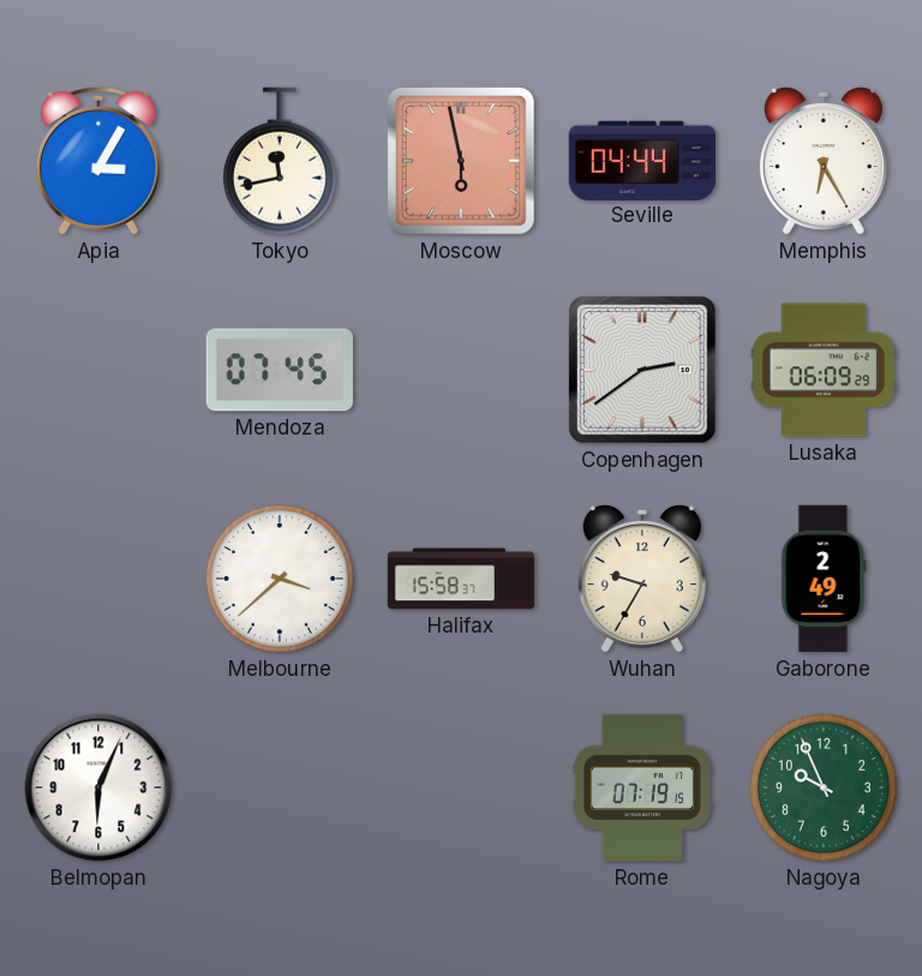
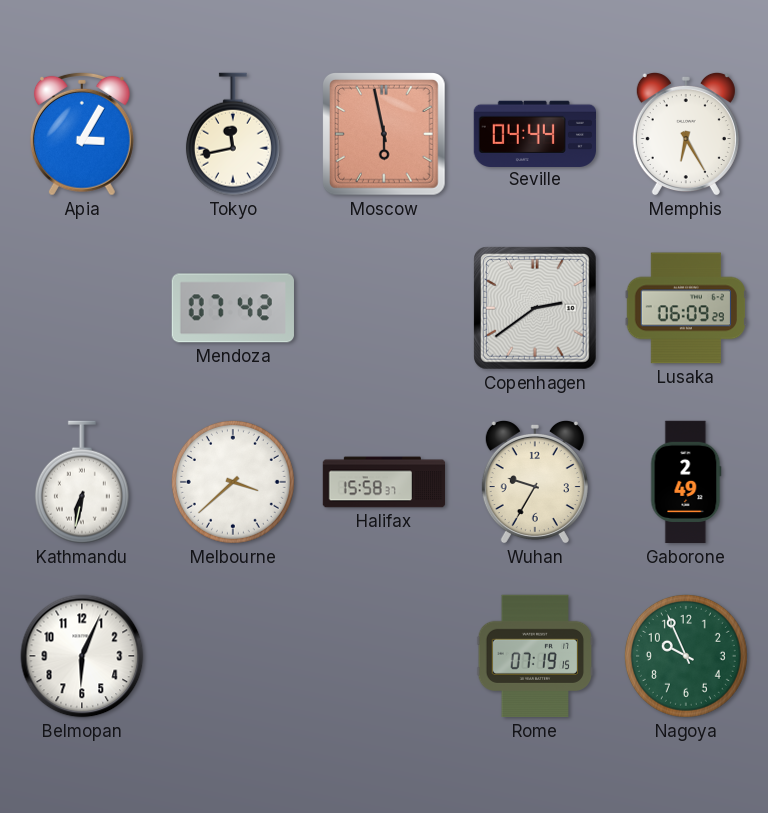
Mendoza: 07:45 -> 07:42 (232, 308)
Kathmandu: none -> 6:32 (82, 482)
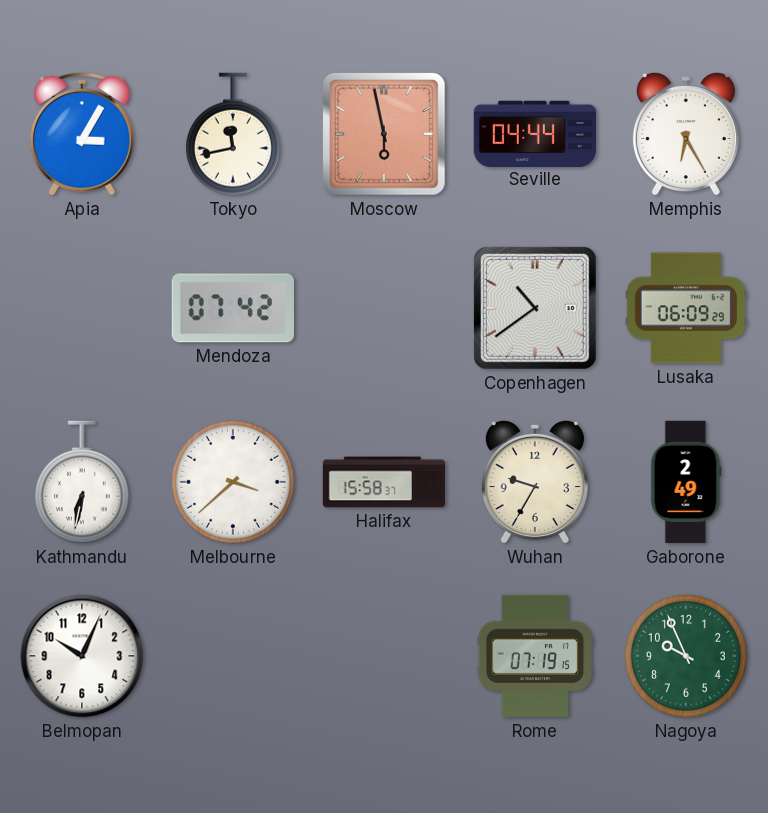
Copenhagen: 2:39 -> 10:39 (536, 309)
Belmopan: 6:04 -> 10:04 (82, 656)
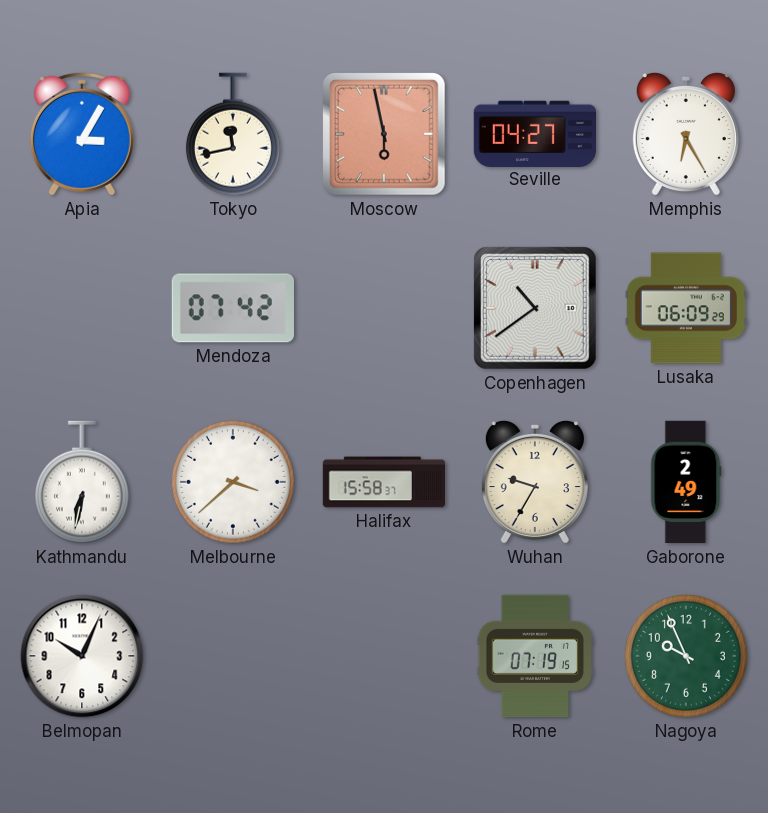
Seville: 04:44 -> 04:27 (534, 133)
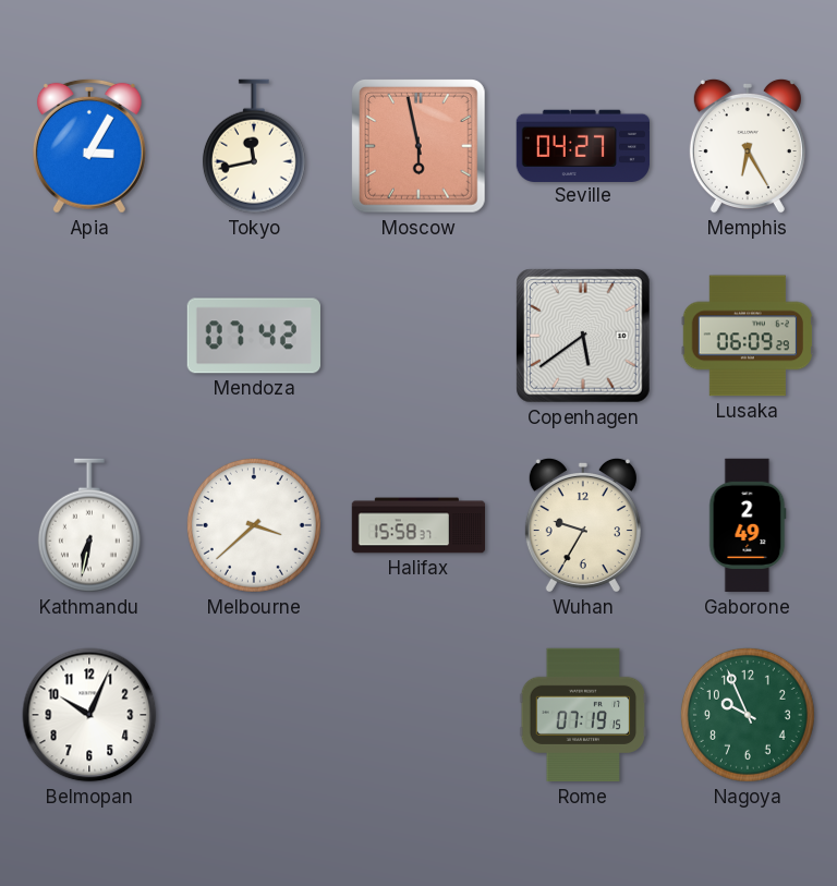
Copenhagen: 10:39 -> 5:39 (584, 337)
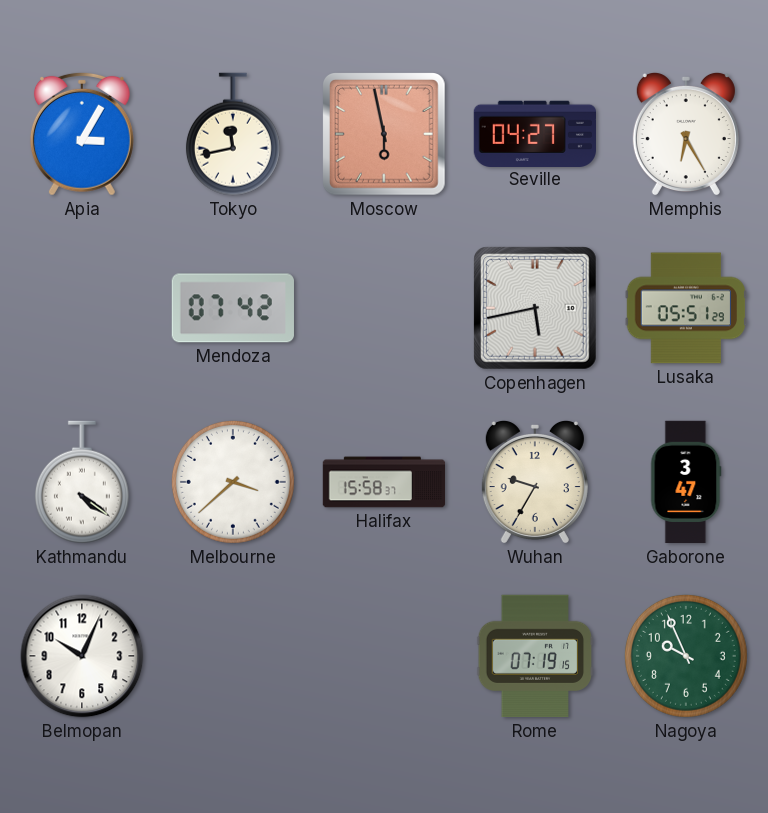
Copenhagen: 5:39 -> 5:43 (536, 309)
Lusaka: 06:09 -> 05:51 (685, 308)
Kathmandu: 6:32 -> 4:21 (82, 482)
Gaborone: 2:49 -> 3:47 (686, 482)
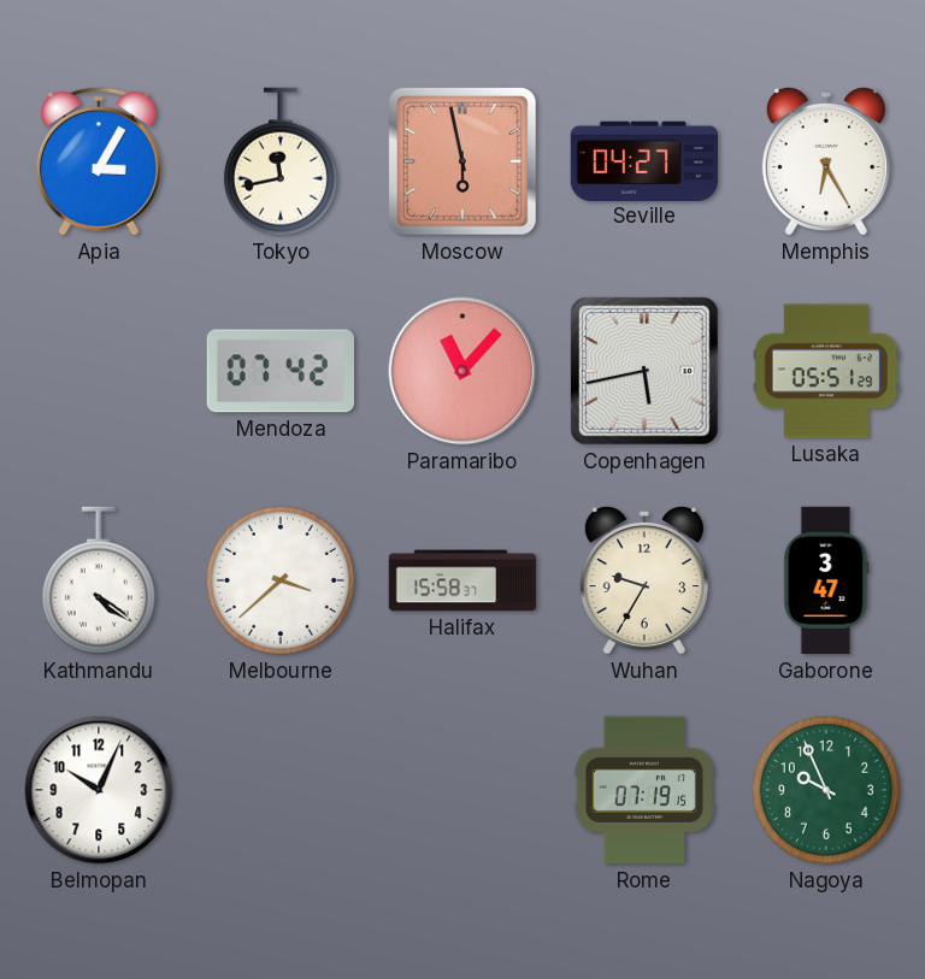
Paramaribo: none -> 11:07 (462, 371)
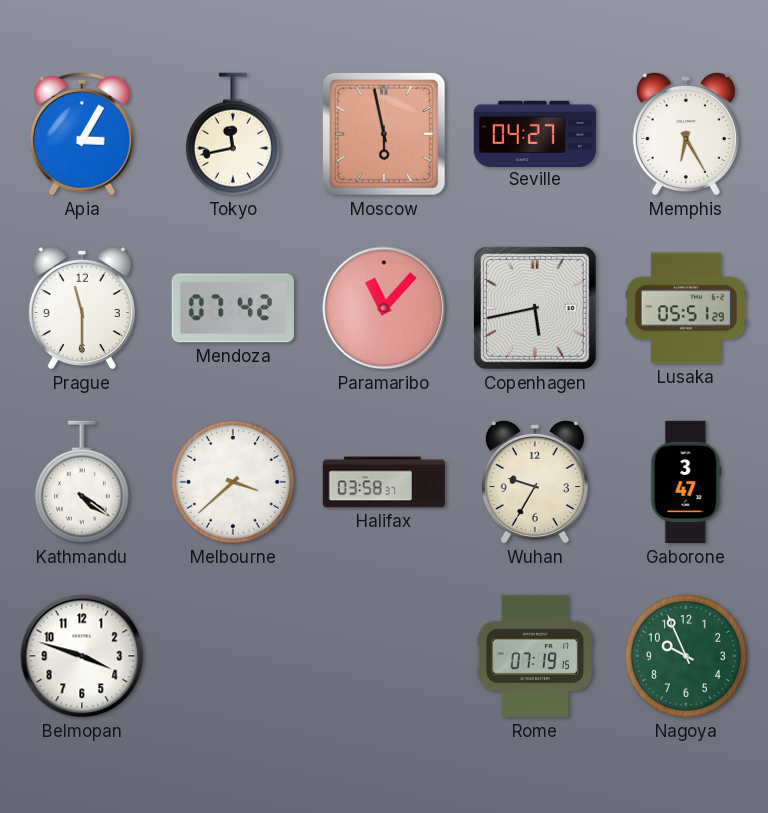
Prague: none -> 11:30 (82, 308)
Halifax: 15:58 -> 03:58 (384, 482)
Belmopan: 10:04 -> 3:48 (82, 656)
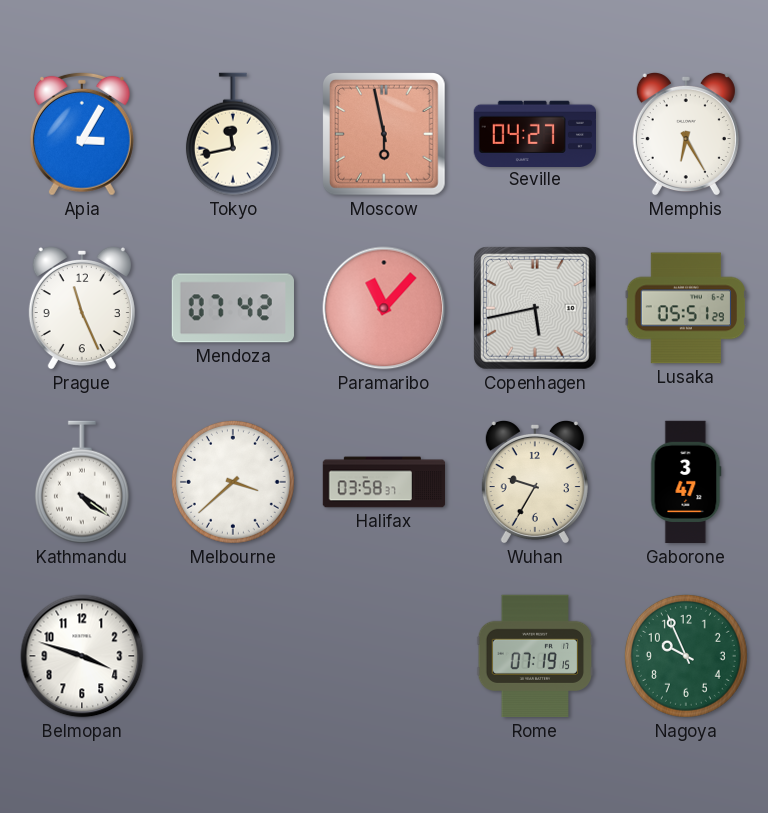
Prague: 11:30 -> 11:26 (82, 308)
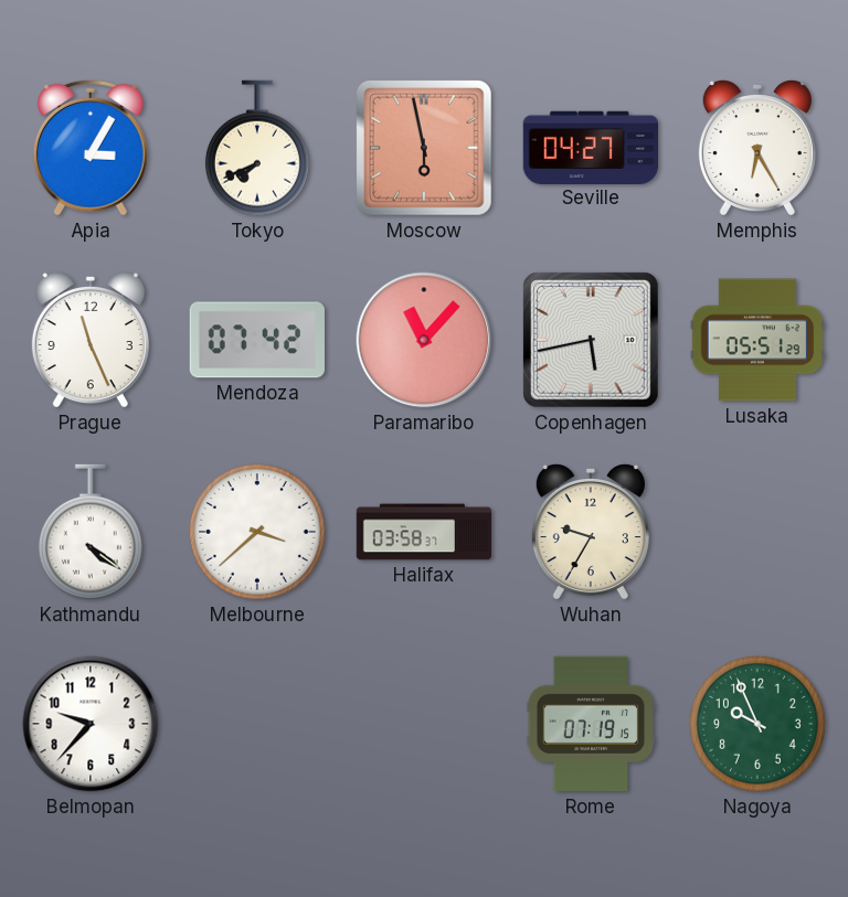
Tokyo: 11:43 -> 7:41 (257, 148)
Gaborone: 3:47 -> none (686, 482)
Belmopan: 3:48 -> 9:37 (91, 724)
